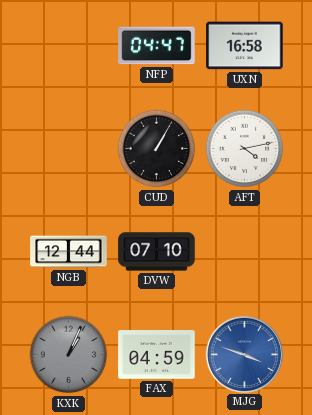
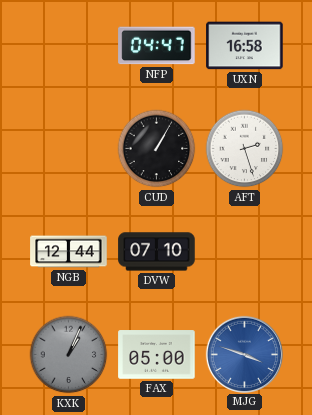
AFT: 4:13 -> 2:27 (245, 149)
FAX: 04:59 -> 05:00 (157, 355)
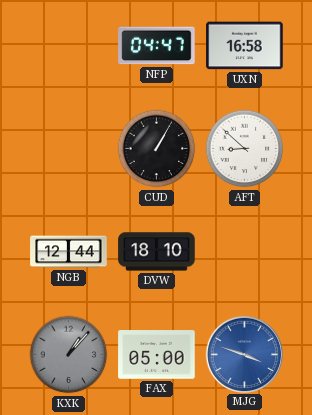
AFT: 2:27 -> 8:52 (245, 149)
DVW: 07:10 -> 18:10 (157, 252)
KXK: 1:04 -> 1:07 (69, 355)
